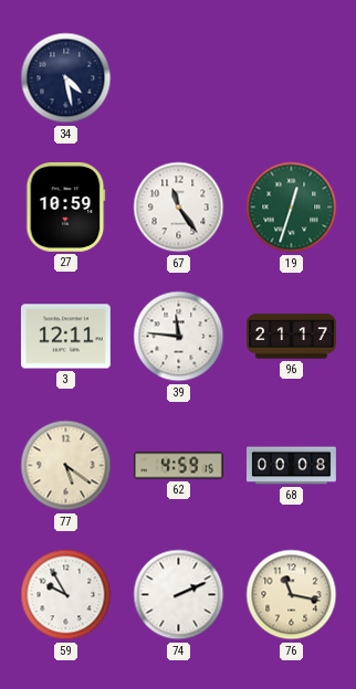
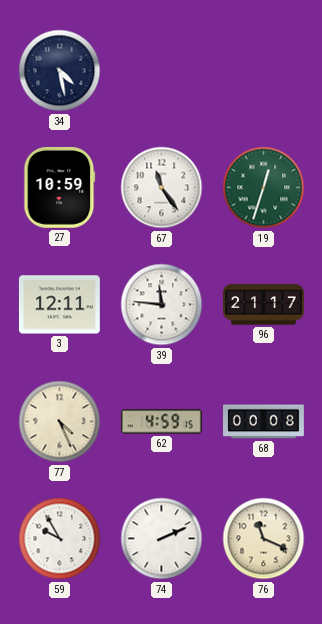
77: 5:21 -> 4:26 (60, 422)
76: 11:17 -> 11:19 (264, 539)
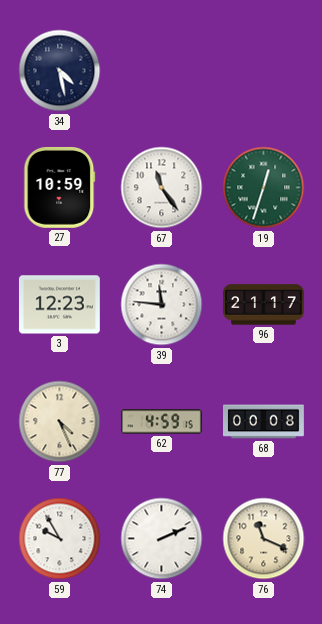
3: 12:11 -> 12:23 (59, 305)
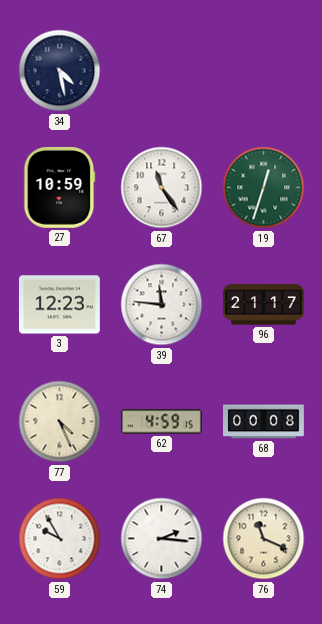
74: 2:11 -> 2:16 (162, 539)
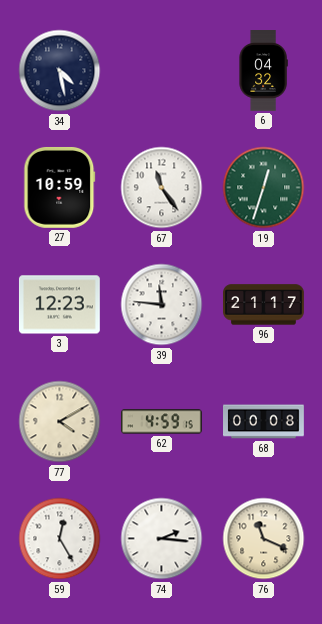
6: none -> 04:32 (263, 71)
77: 4:26 -> 4:10 (60, 422)
59: 9:55 -> 12:25 (60, 539)
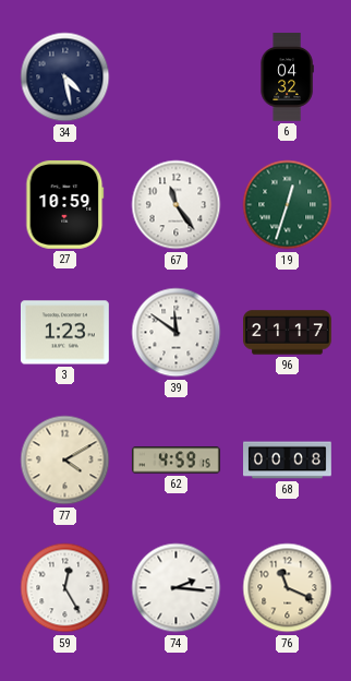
3: 12:23 -> 1:23 (64, 333)
39: 11:46 -> 11:51 (177, 333)
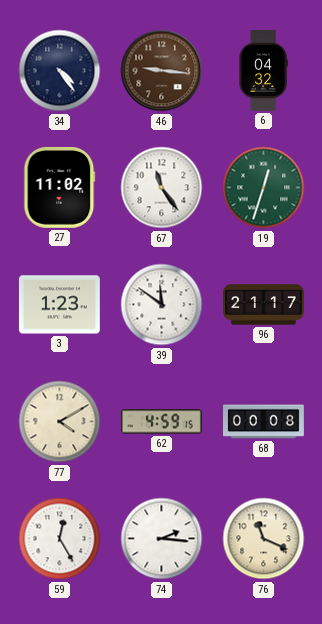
34: 4:28 -> 4:24 (60, 71)
46: none -> 9:16 (162, 71)
27: 10:59 -> 11:02 (60, 187)
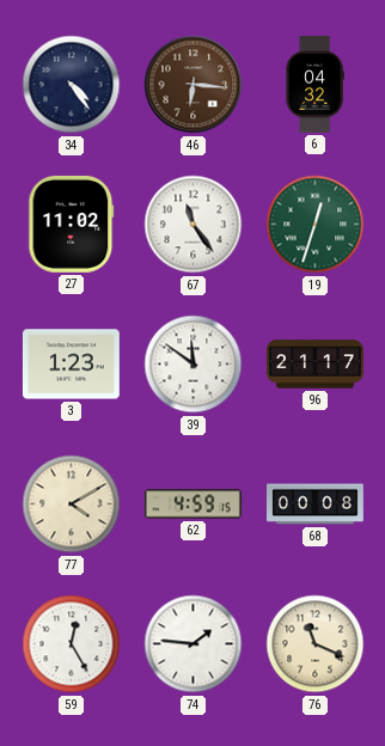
46: 9:16 -> 6:16 (194, 85)
74: 2:16 -> 1:46 (194, 644)
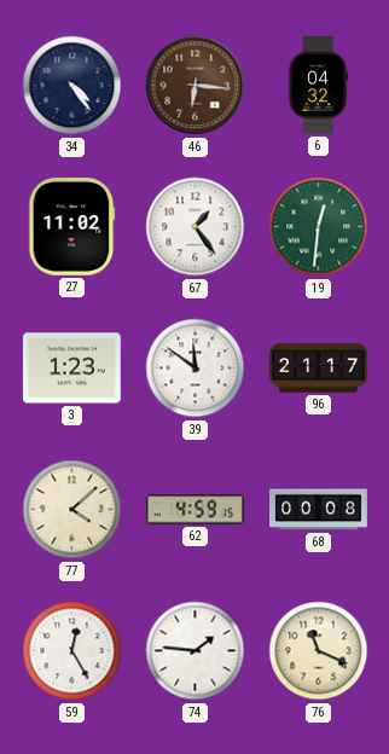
67: 11:24 -> 1:24 (196, 227)
19: 12:33 -> 12:31 (319, 227)
77: 4:10 -> 4:08 (72, 510)
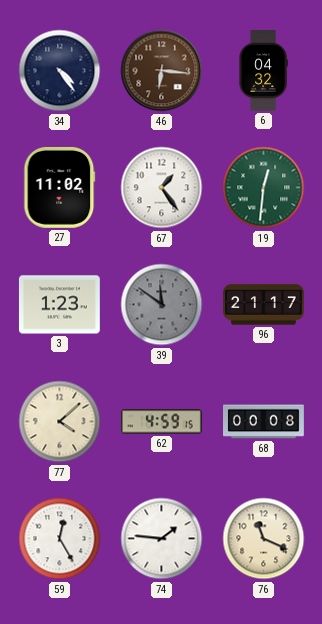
39 dial: white -> grey (162, 305)
